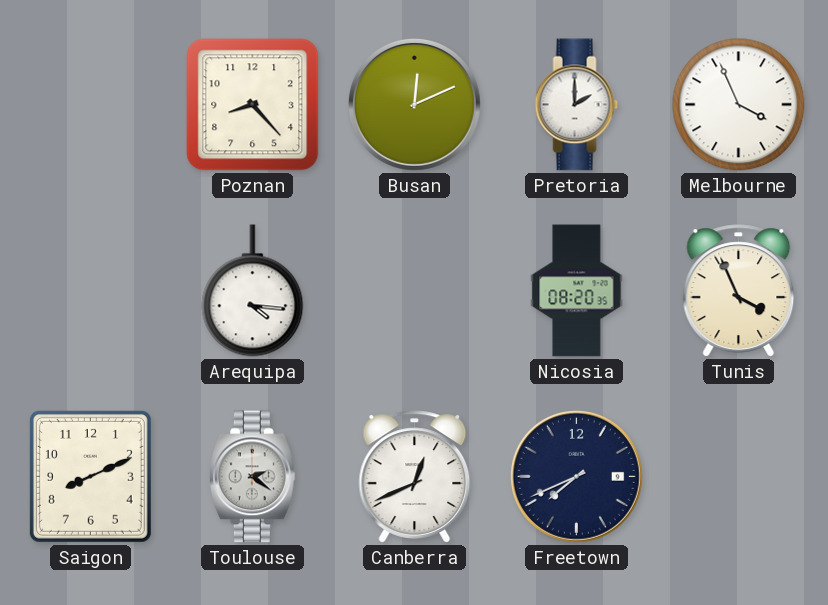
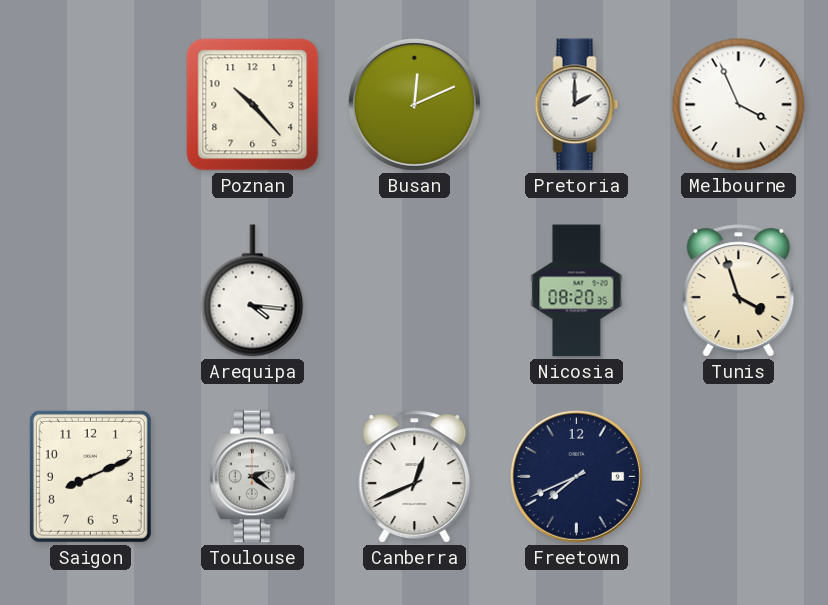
Poznan: 8:23 -> 10:23 (253, 105)
Tunis: 3:56 -> 3:57 (739, 291)
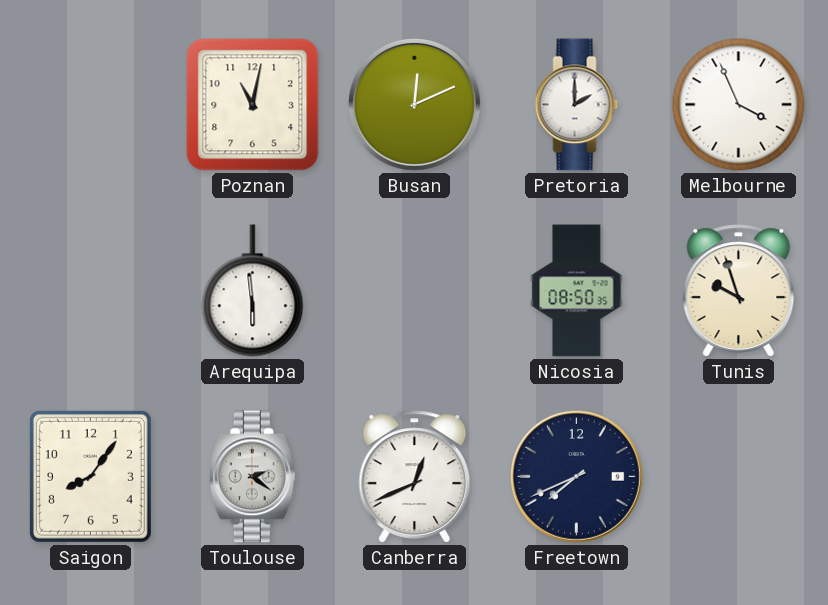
Poznan: 10:23 -> 11:02 (253, 105)
Arequipa: 4:16 -> 5:59 (253, 291)
Nicosia: 08:20 -> 08:50 (577, 291)
Tunis: 3:57 -> 9:57 (739, 291)
Saigon: 8:11 -> 8:06 (90, 476)
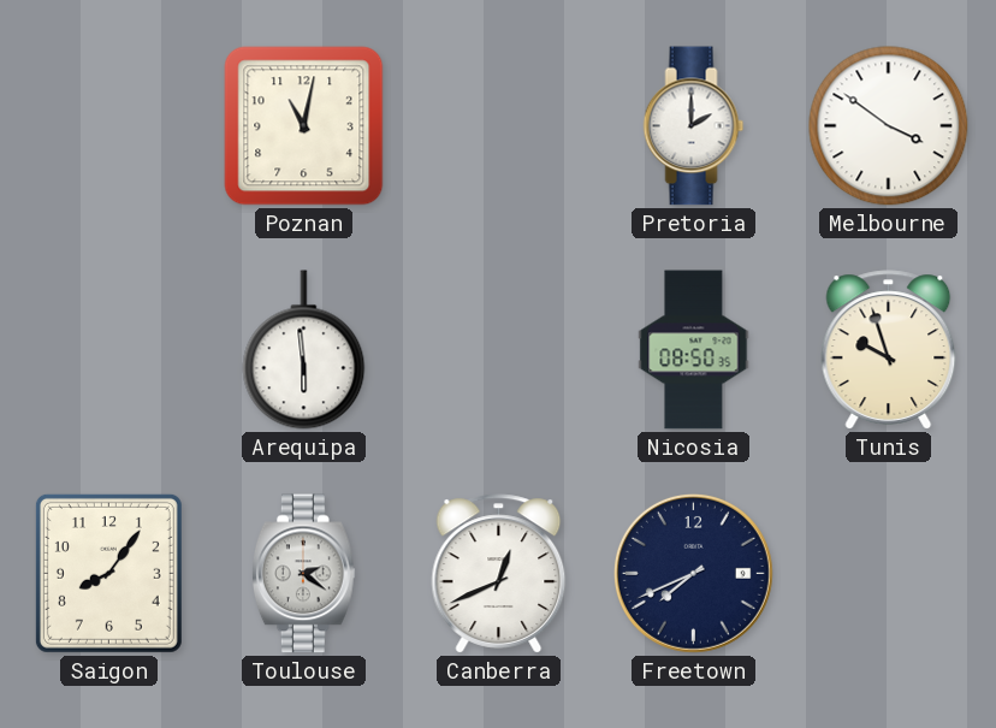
Busan: 12:11 -> none (414, 104)
Melbourne: 3:56 -> 3:51 (889, 126)
